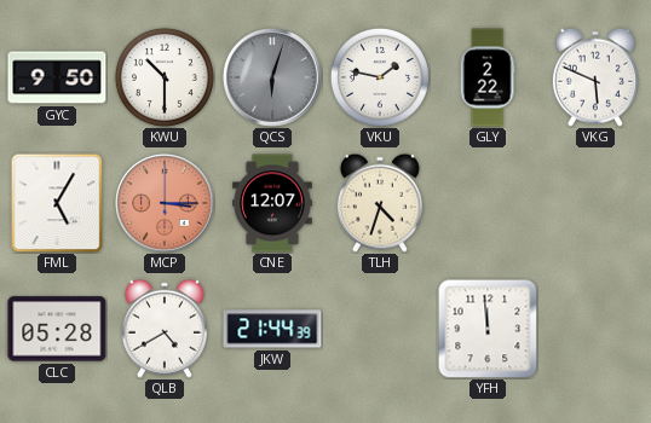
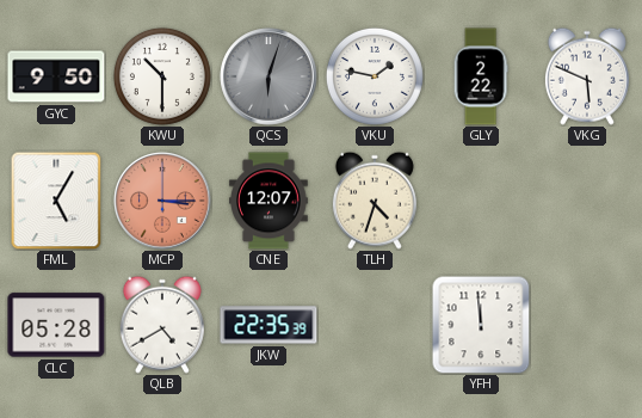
JKW: 21:44 -> 22:35 (268, 325)
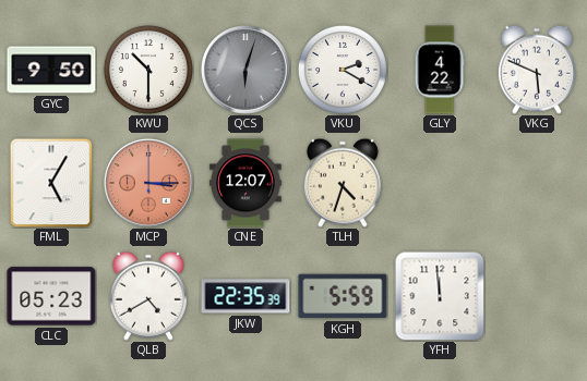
VKU: 1:47 -> 2:20 (343, 70)
GLY: 2:22 -> 4:22 (440, 70)
CLC: 05:28 -> 05:23 (51, 296)
KGH: none -> 5:59 (343, 296)
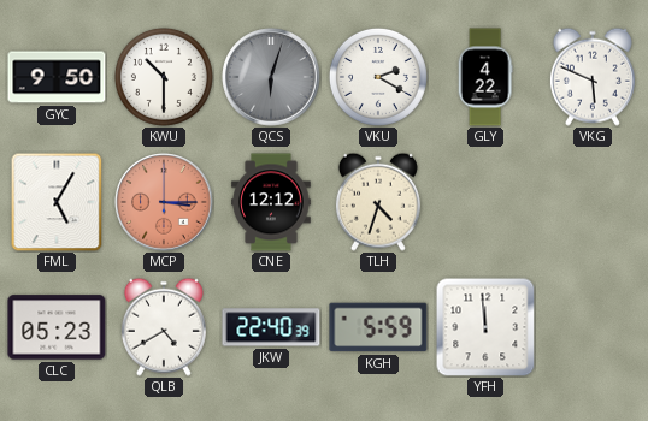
CNE: 12:07 -> 12:12 (271, 202)
JKW: 22:35 -> 22:40 (271, 327)
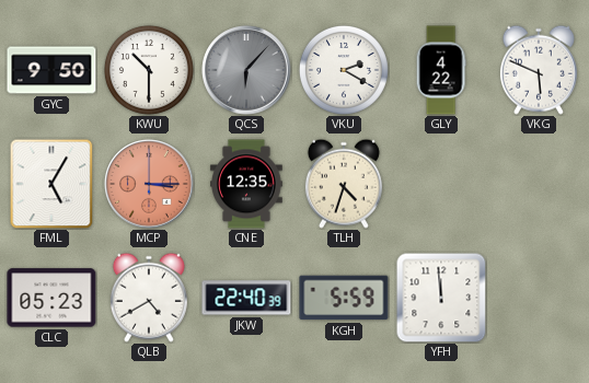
QCS: 6:03 -> 6:07 (246, 70)
CNE: 12:12 -> 12:35 (246, 184)
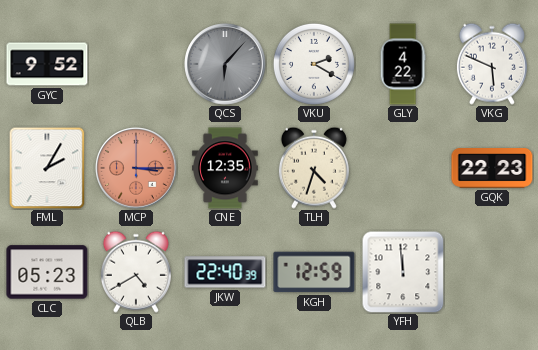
GYC: 9:50 -> 9:52 (47, 64)
KWU: 10:30 -> none (149, 70)
FML: 5:05 -> 2:05 (47, 168)
GQK: none -> 22:23 (492, 169)
KGH: 5:59 -> 12:59 (314, 272)
